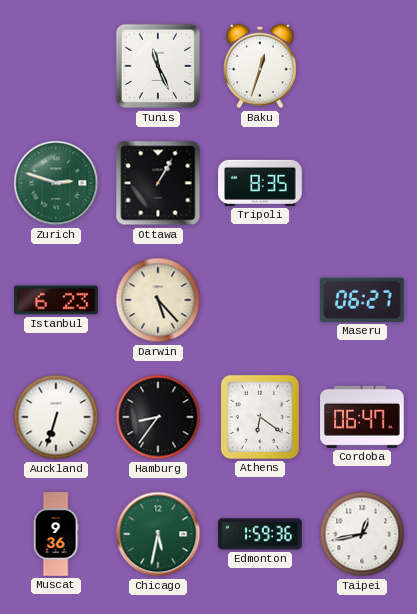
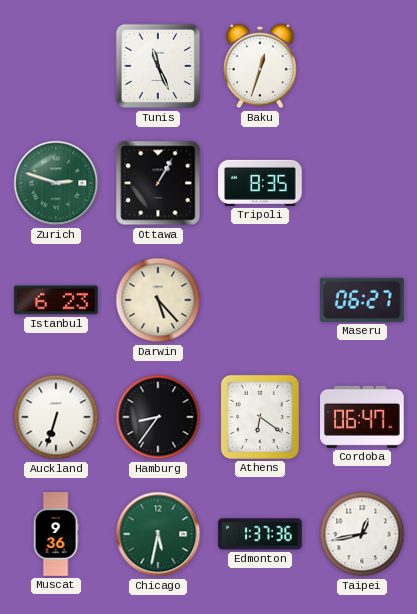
Edmonton: 1:59 -> 1:37 (260, 534)
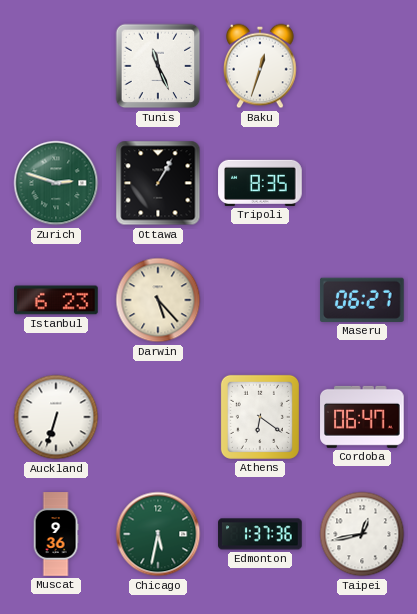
Hamburg: 8:36 -> none (158, 417)
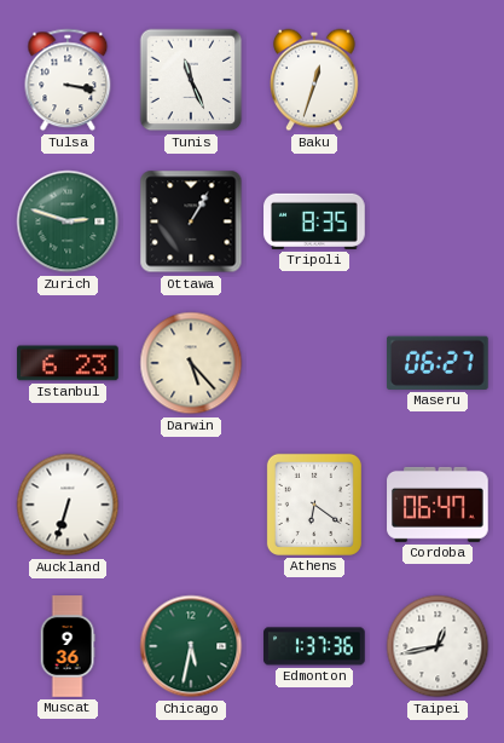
Tulsa: none -> 3:17 (68, 80)
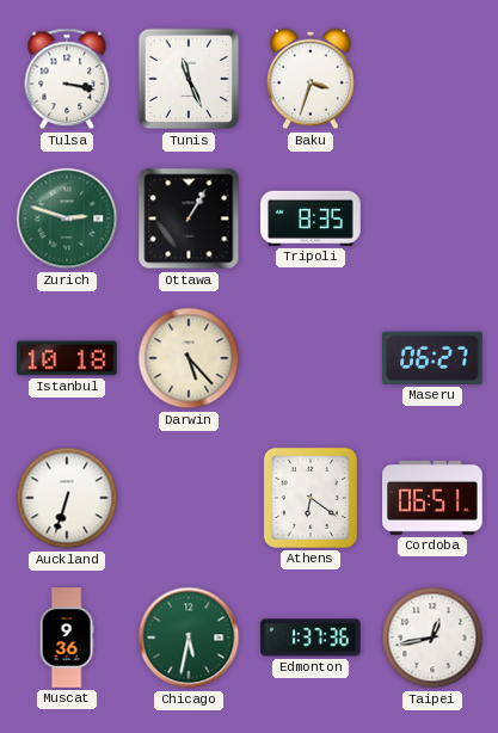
Baku: 12:33 -> 3:33 (312, 79)
Istanbul: 6:23 -> 10:18 (67, 358)
Cordoba: 06:47 -> 06:51 (432, 498)
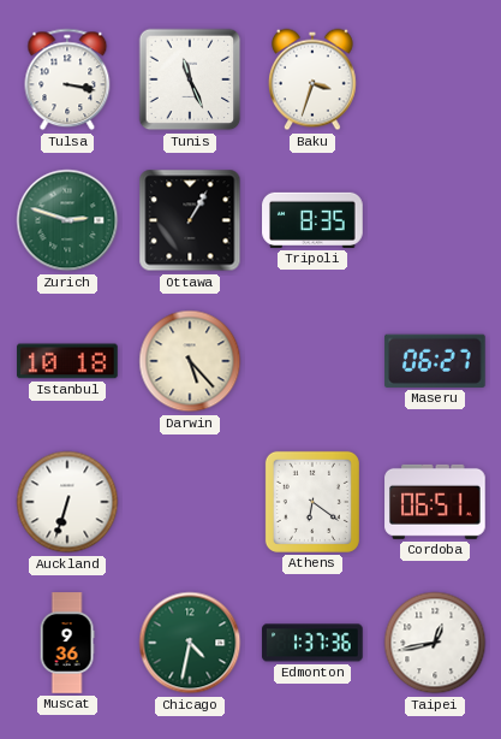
Chicago: 5:32 -> 4:32 (190, 643)
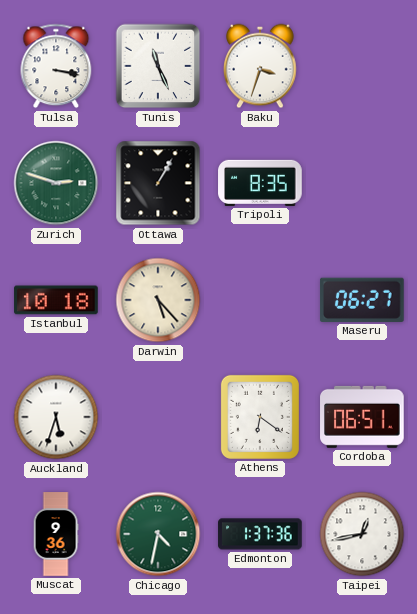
Auckland: 6:33 -> 5:33 (56, 417)
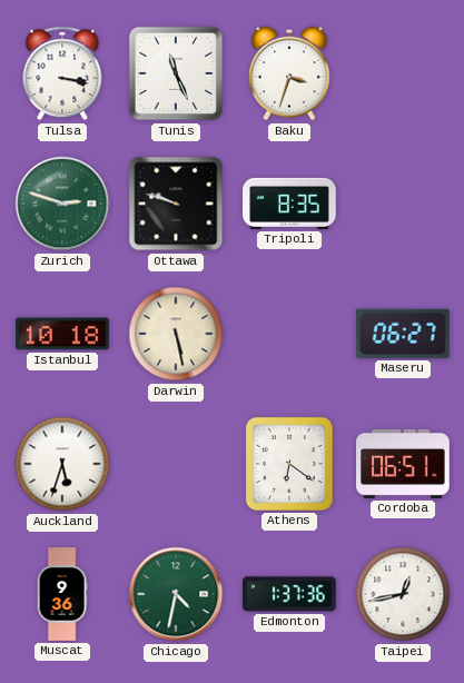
Ottawa: 1:05 -> 9:48 (176, 204)
Darwin: 5:23 -> 5:28 (176, 334)
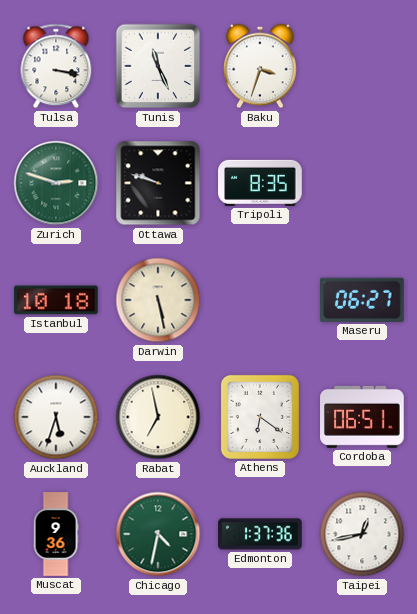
Rabat: none -> 6:58 (158, 417)
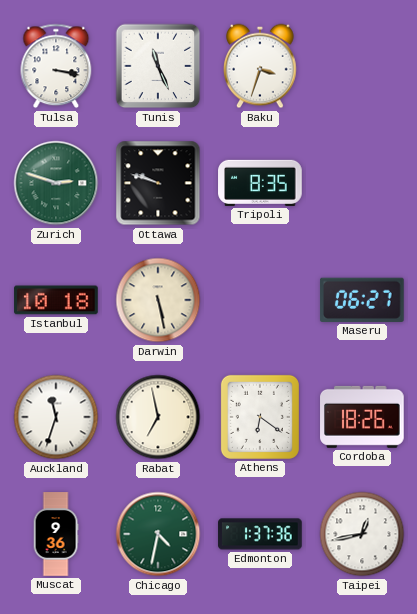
Auckland: 5:33 -> 11:33 (56, 417)
Cordoba: 06:51 -> 18:26 (362, 417)
